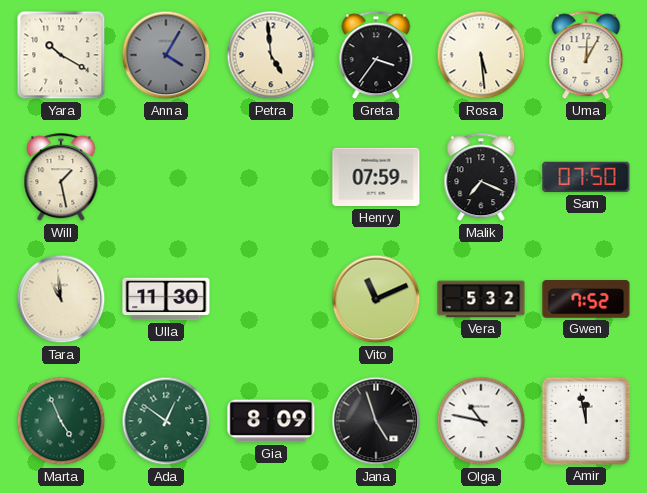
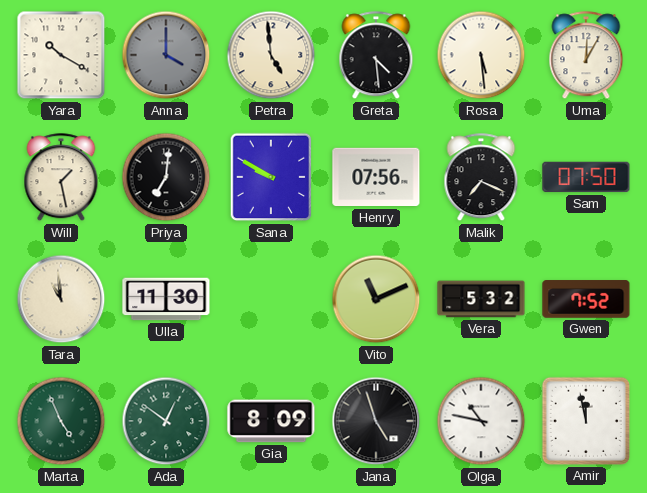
Anna: 4:05 -> 4:00 (166, 55)
Greta: 3:36 -> 4:29 (376, 56)
Priya: none -> 7:01 (166, 177)
Sana: none -> 9:50 (271, 177)
Henry: 07:59 -> 07:56 (376, 177)
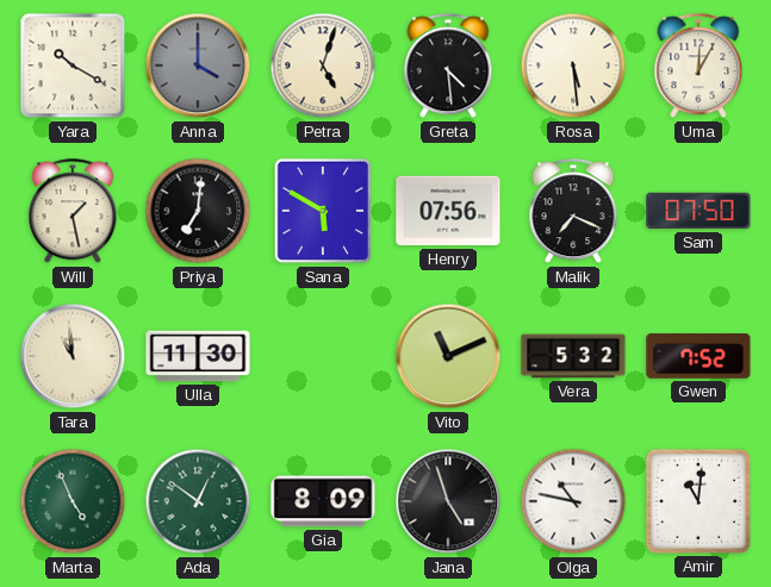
Petra: 4:59 -> 5:03 (323, 65)
Sana: 9:50 -> 5:50 (323, 211)
Amir: 11:58 -> 11:01 (698, 501)
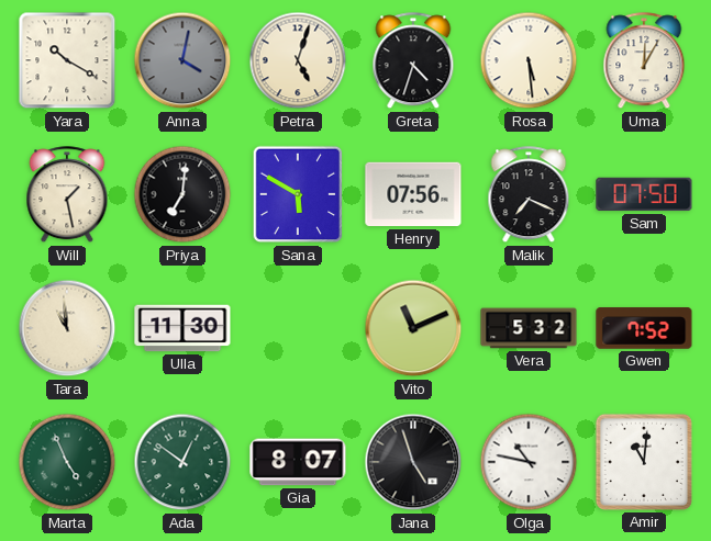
Anna: 4:00 -> 4:02 (182, 60)
Greta: 4:29 -> 4:33 (413, 61)
Gia: 8:09 -> 8:07 (298, 462)
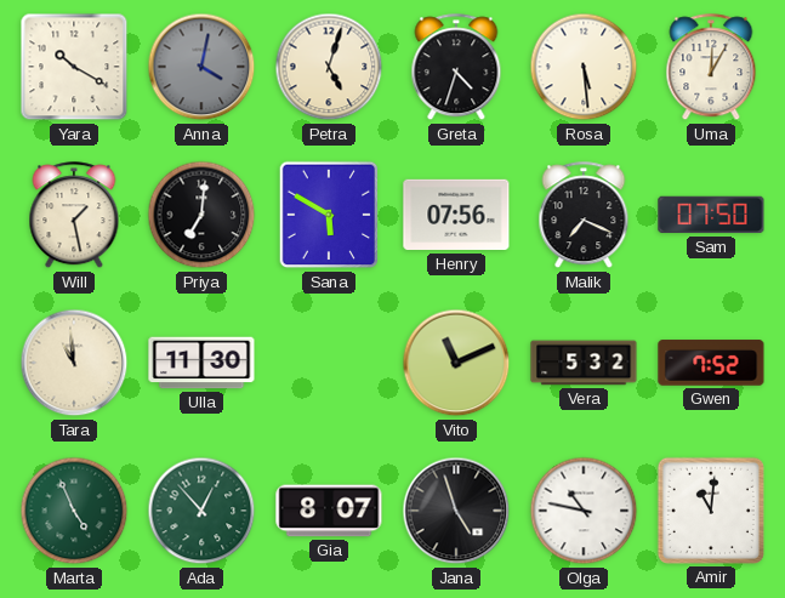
Ada: 12:51 -> 12:53 (201, 511)
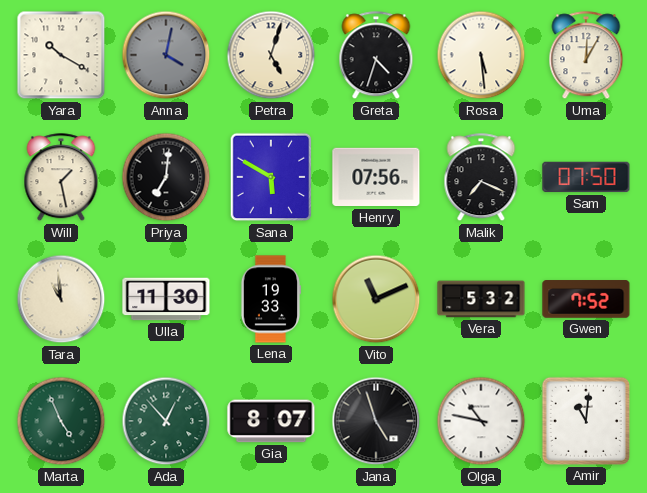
Lena: none -> 19:33 (271, 299)
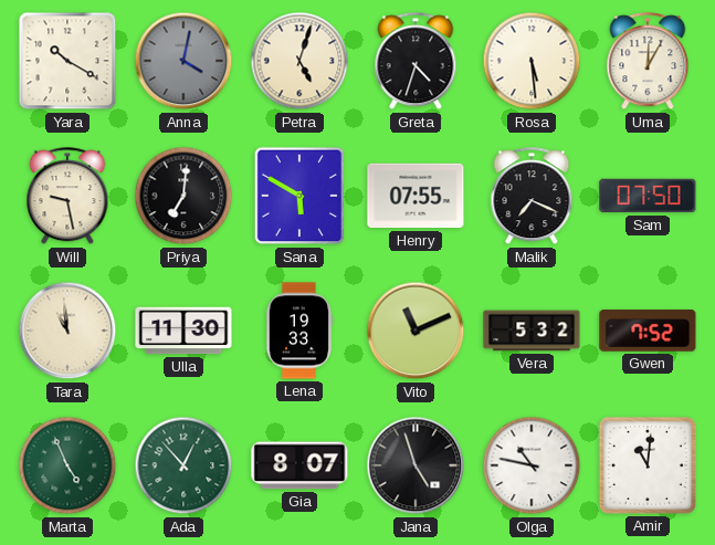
Will: 1:28 -> 9:28 (67, 197)
Henry: 07:56 -> 07:55 (416, 196)
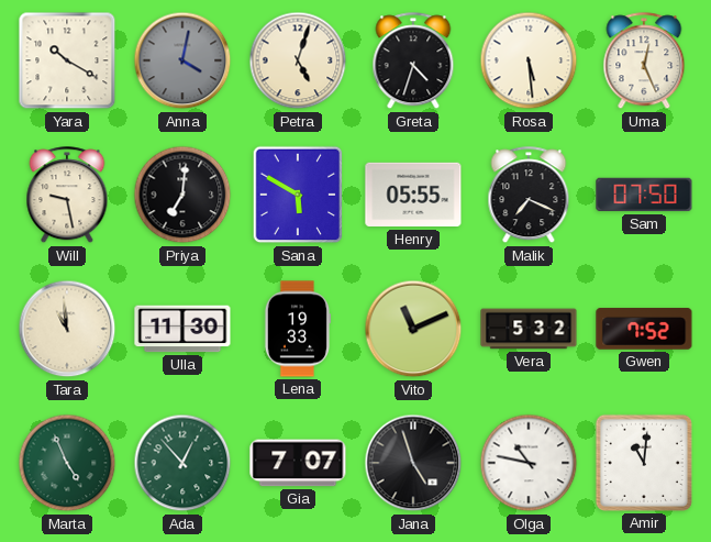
Uma: 12:05 -> 12:26 (644, 62)
Henry: 07:55 -> 05:55 (413, 195)
Gia: 8:07 -> 7:07 (298, 463)
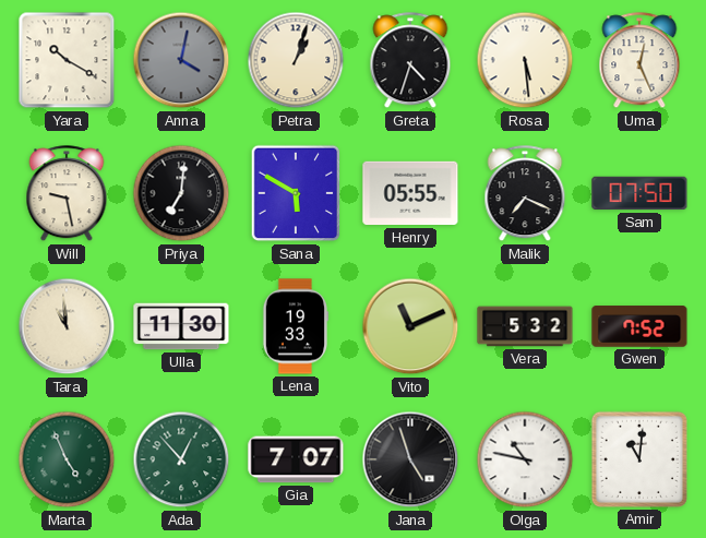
Petra: 5:03 -> 1:03 (296, 60)
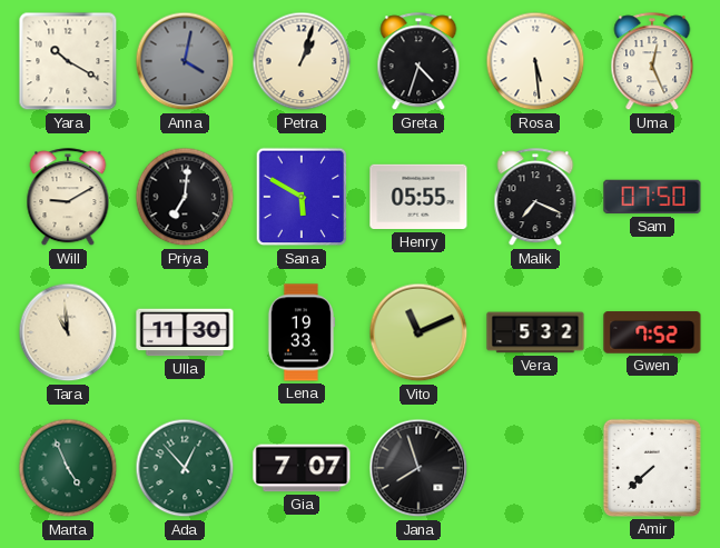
Will: 9:28 -> 9:10 (68, 198)
Jana: 4:57 -> 7:57 (418, 468)
Olga: 10:47 -> none (525, 459)
Amir: 11:01 -> 7:38 (652, 468)
